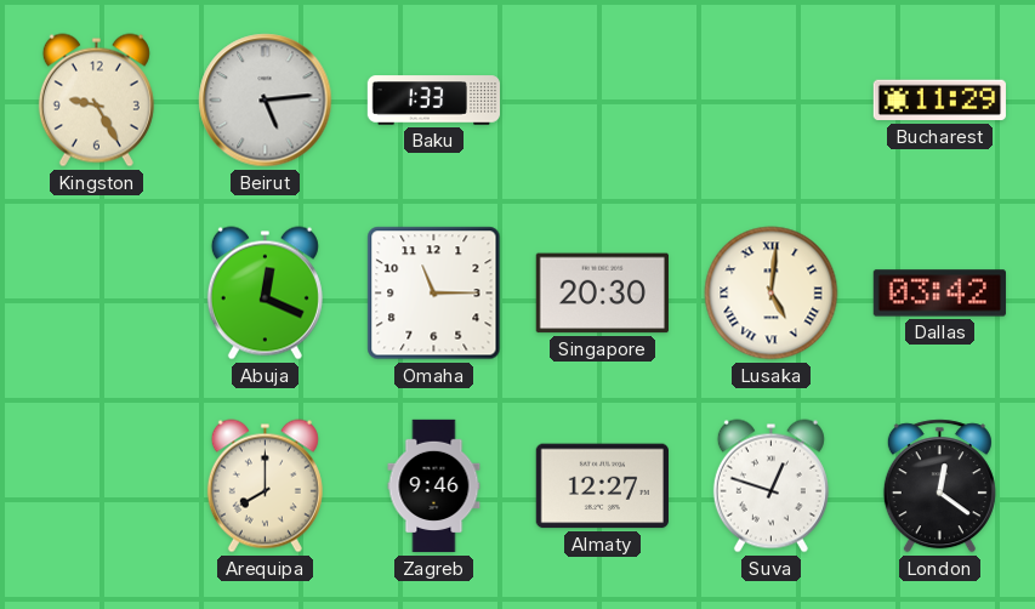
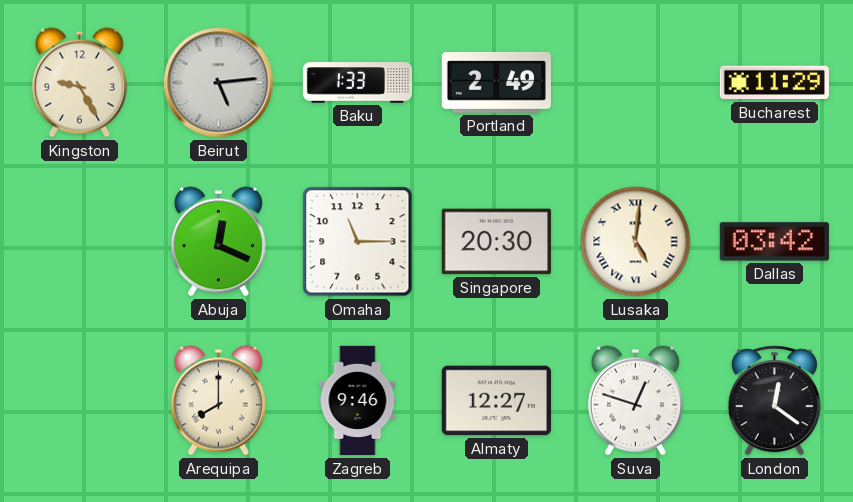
Portland: none -> 2:49 (496, 82)
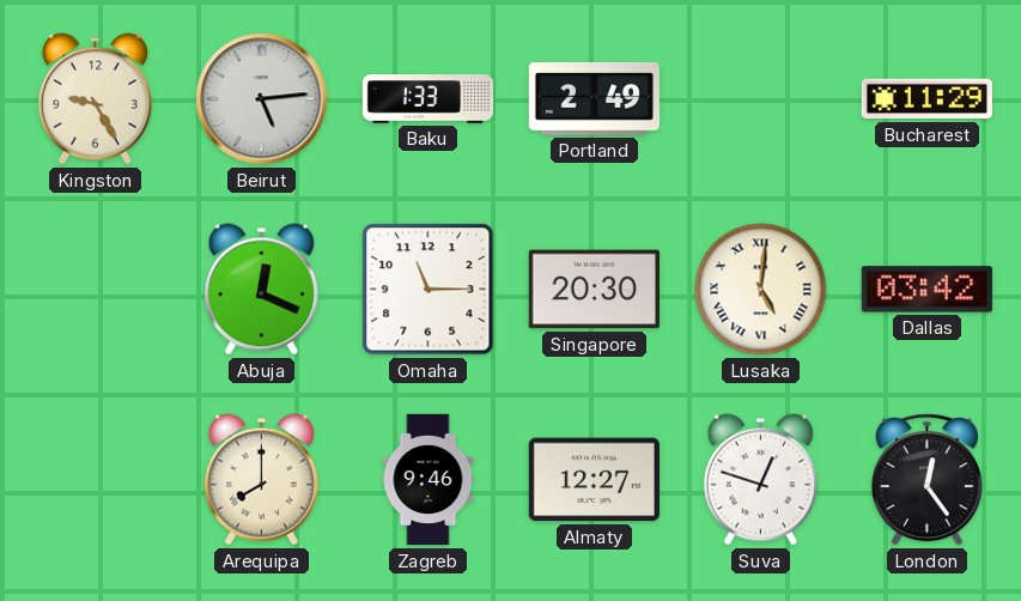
London: 12:21 -> 12:24 (926, 480)
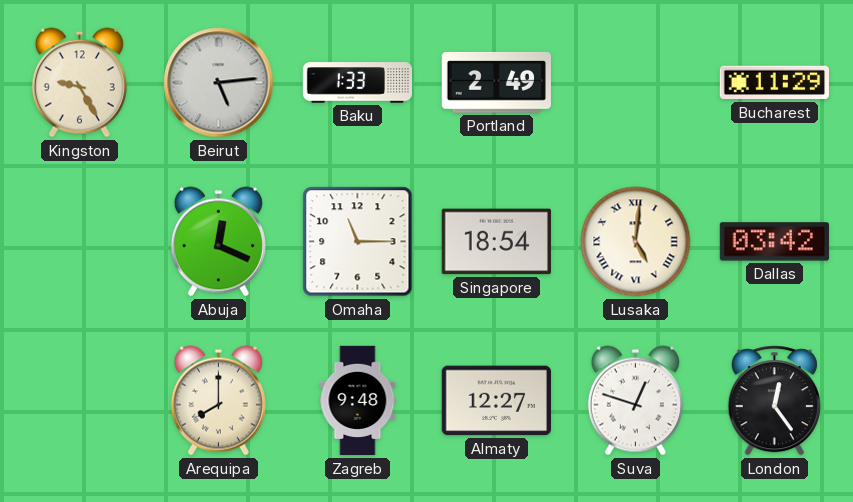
Singapore: 20:30 -> 18:54 (496, 242)
Zagreb: 9:46 -> 9:48 (358, 401)
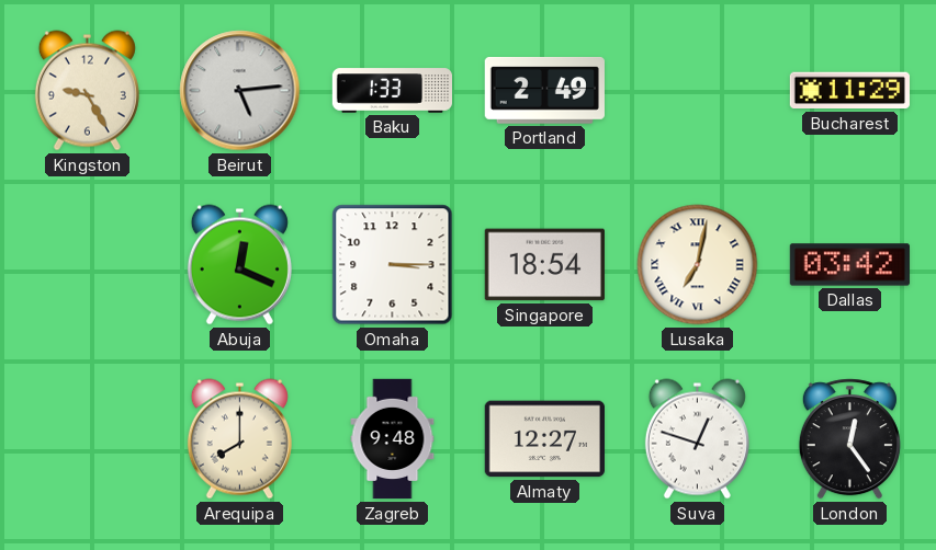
Omaha: 11:15 -> 3:15 (393, 265)
Lusaka: 5:01 -> 7:02 (698, 265)
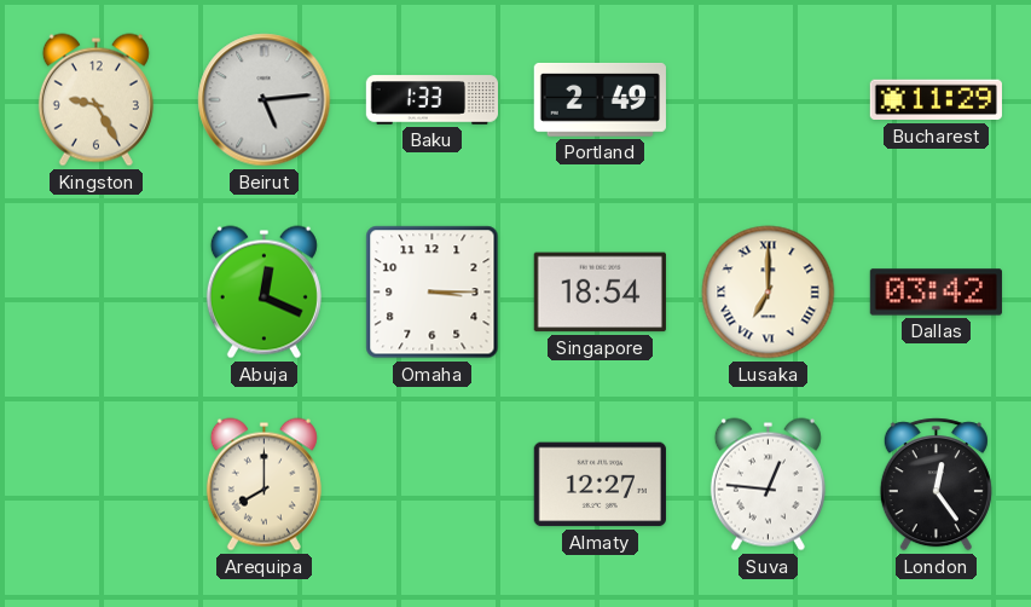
Lusaka: 7:02 -> 7:00 (769, 293)
Zagreb: 9:48 -> none (393, 439)
Suva: 12:48 -> 12:46 (768, 485)
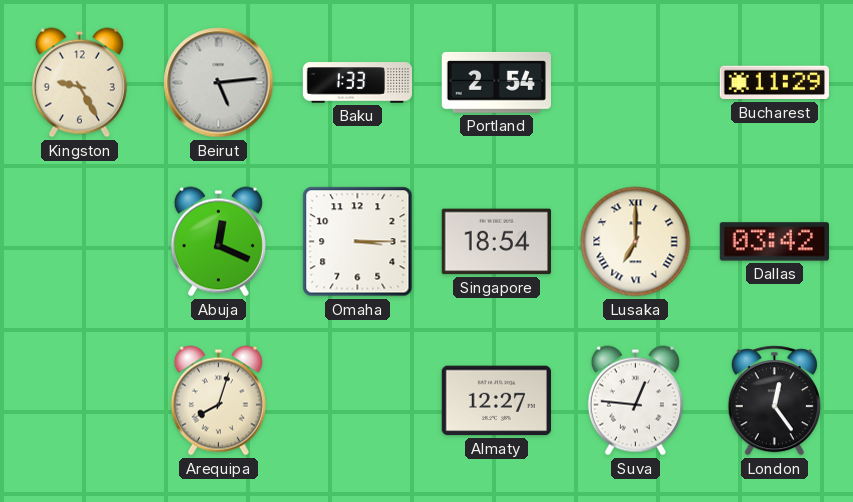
Portland: 2:49 -> 2:54 (496, 82)
Arequipa: 8:00 -> 8:03 (218, 401)
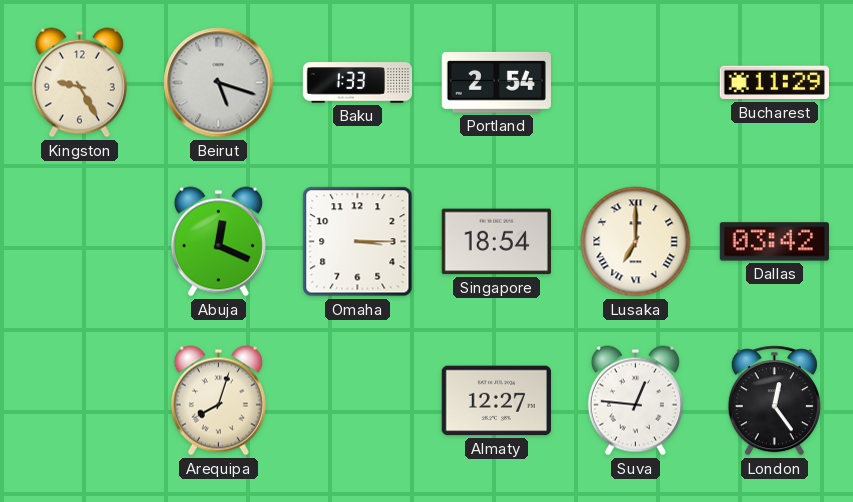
Beirut: 5:14 -> 5:18 (219, 83)
